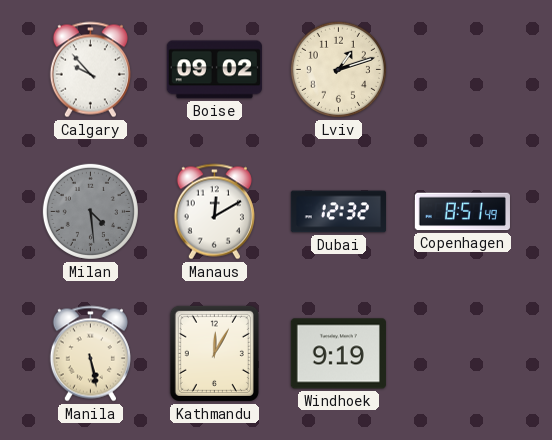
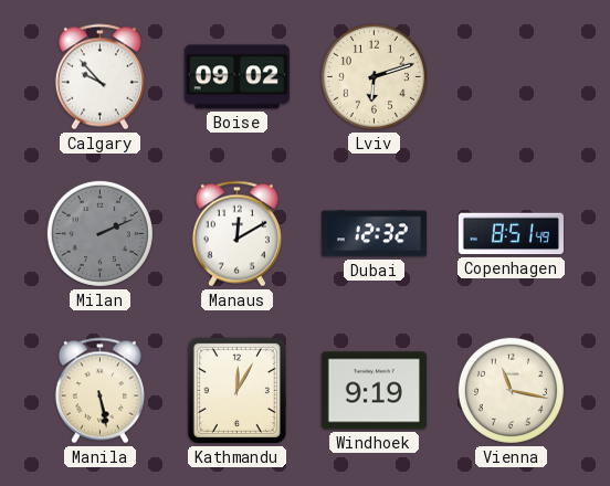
Lviv: 1:12 -> 6:12 (374, 76)
Milan: 4:29 -> 2:11 (99, 233)
Vienna: none -> 11:17 (511, 390)
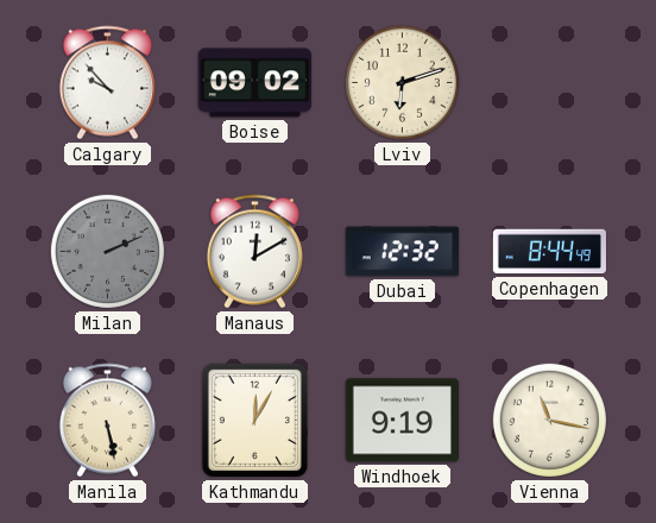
Copenhagen: 8:51 -> 8:44 (549, 252)
